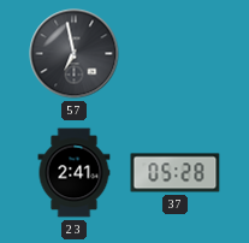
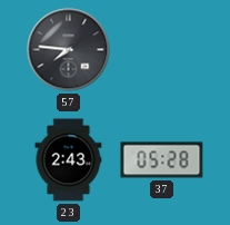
57: 6:58 -> 7:46 (69, 50)
23: 2:41 -> 2:43 (69, 160)
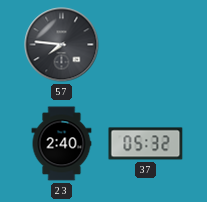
23: 2:43 -> 2:40 (62, 144)
37: 05:28 -> 05:32 (146, 144)
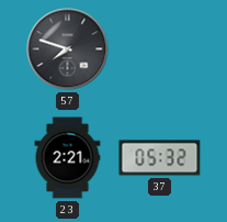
57: 7:46 -> 7:48 (68, 49)
23: 2:40 -> 2:21 (68, 158)
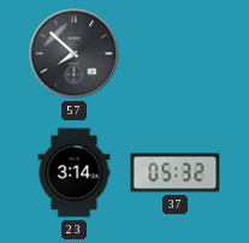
57: 7:48 -> 7:52 (75, 54)
23: 2:21 -> 3:14 (75, 173)
